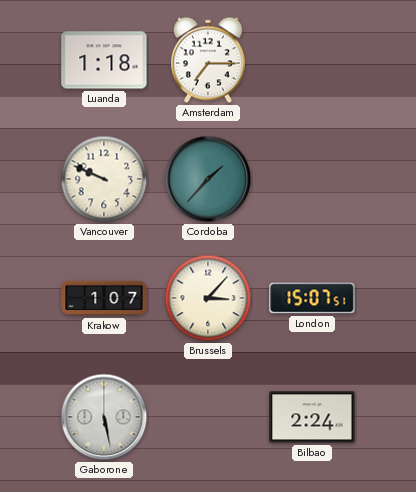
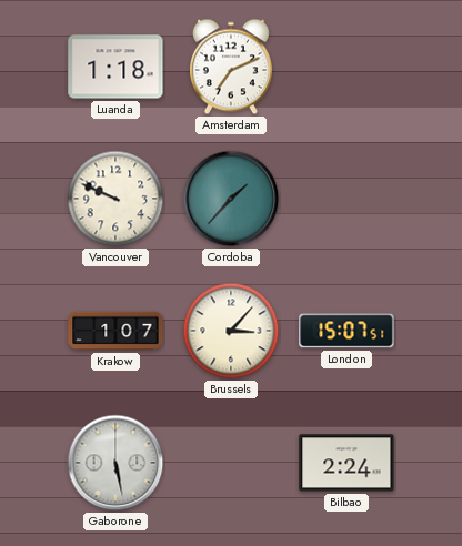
Amsterdam: 7:15 -> 7:11 (231, 67)
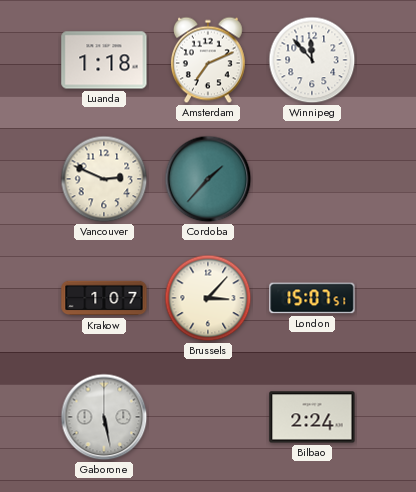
Winnipeg: none -> 11:53 (312, 60)
Vancouver: 9:49 -> 2:49 (104, 179)
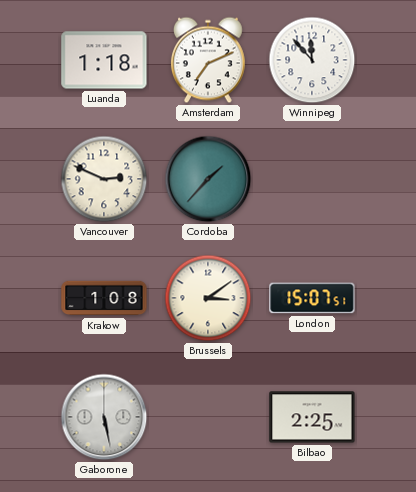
Krakow: 1:07 -> 1:08 (104, 298)
Brussels: 3:07 -> 3:09 (208, 298)
Bilbao: 2:24 -> 2:25 (312, 417)
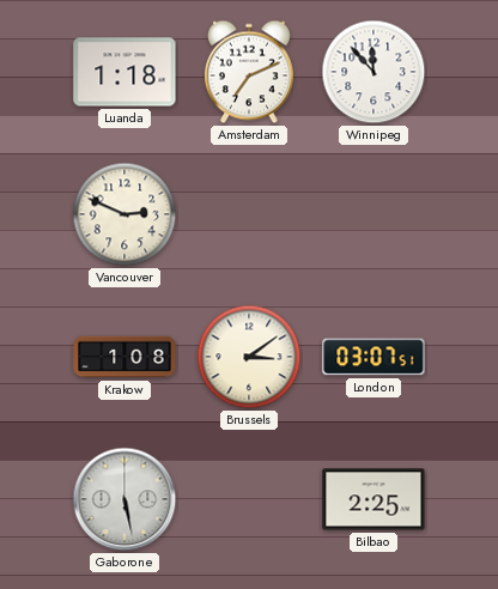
Cordoba: 1:37 -> none (208, 179)
London: 15:07 -> 03:07 (373, 357)
